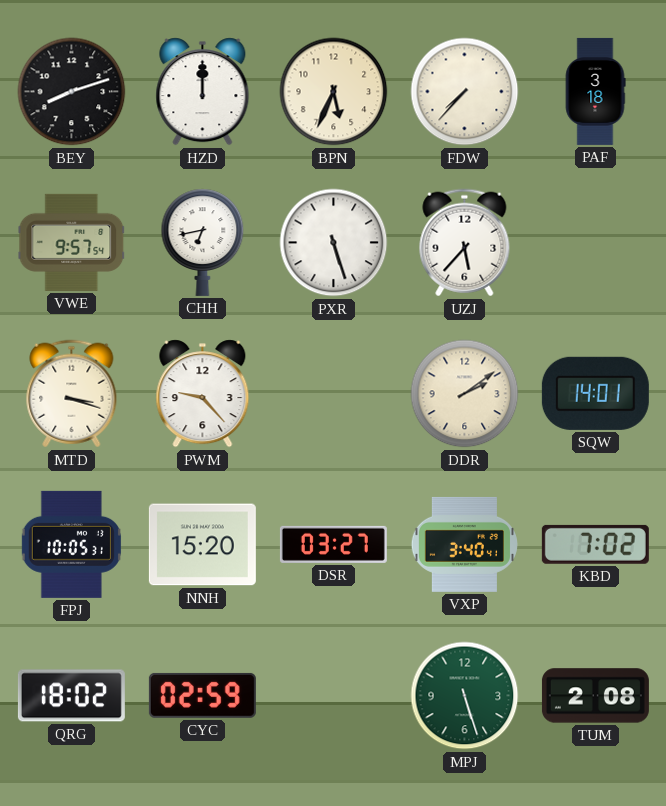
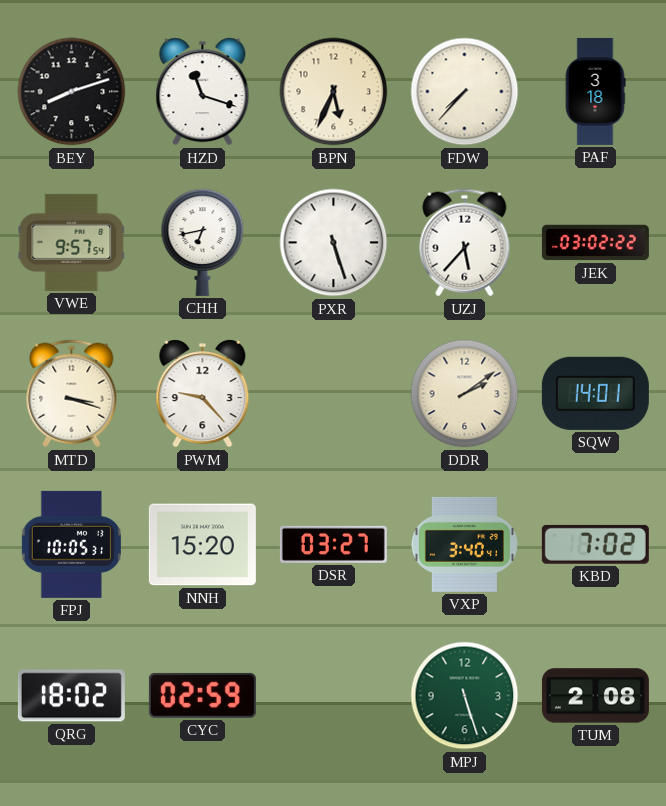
HZD: 12:00 -> 11:18 (203, 92)
JEK: none -> 03:02 (595, 243)
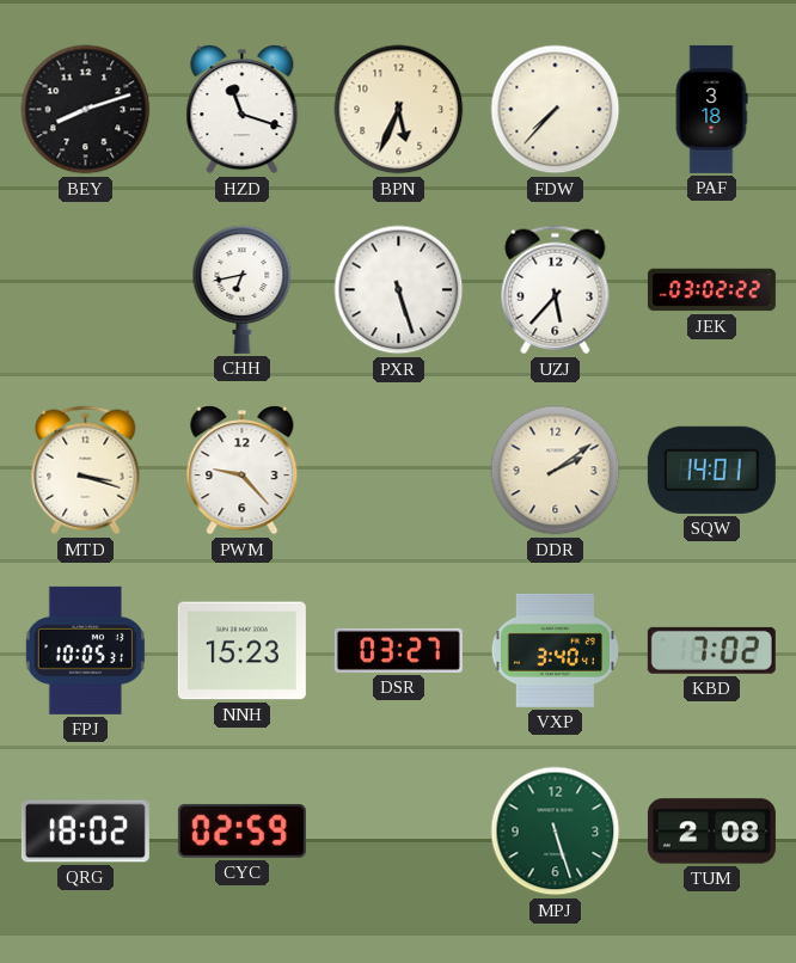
VWE: 9:57 -> none (72, 242)
NNH: 15:20 -> 15:23 (241, 651)
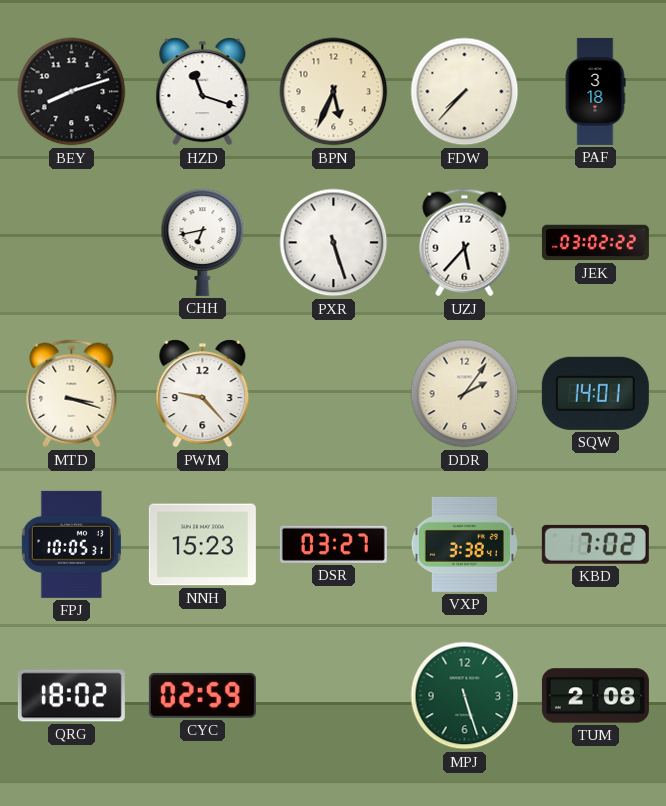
DDR: 2:09 -> 2:06 (465, 394)
VXP: 3:40 -> 3:38 (464, 544)
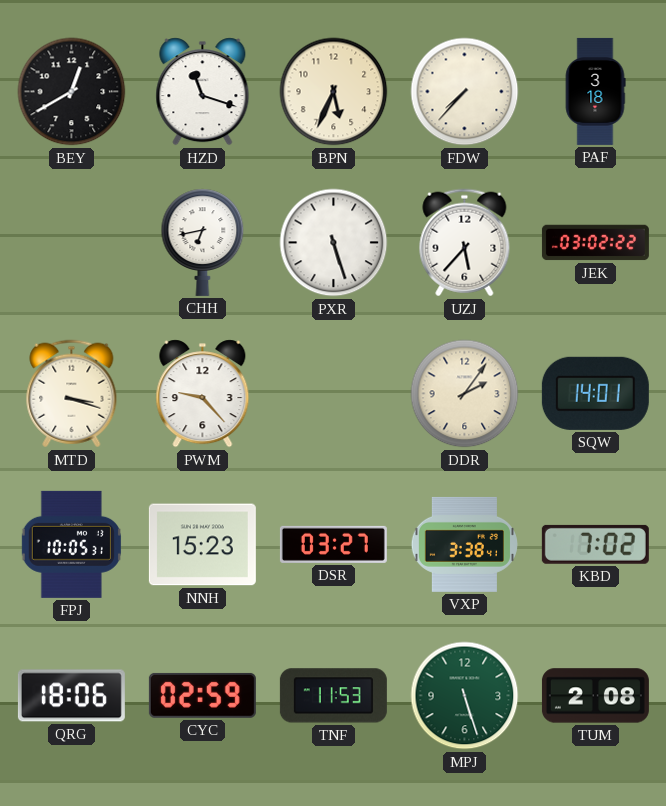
BEY: 8:12 -> 12:40 (72, 92)
QRG: 18:02 -> 18:06 (71, 696)
TNF: none -> 11:53 (333, 696)
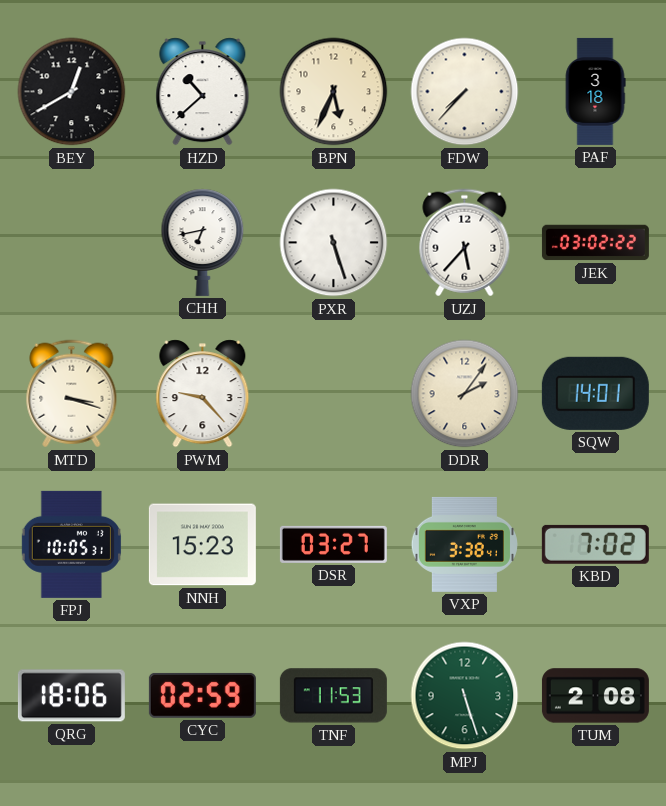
HZD: 11:18 -> 10:38 (203, 92)
